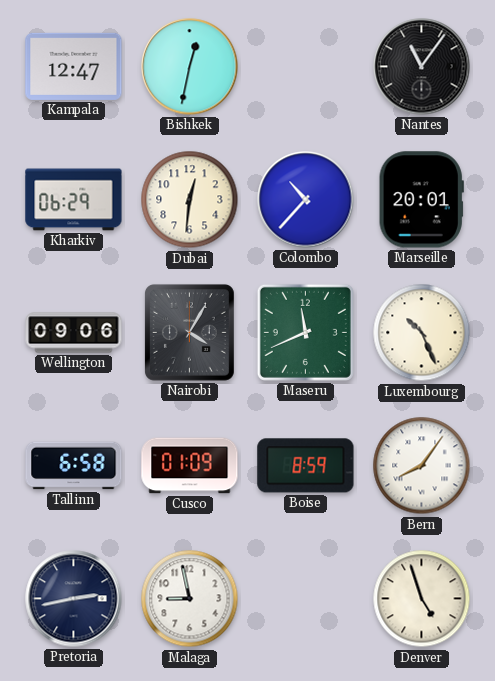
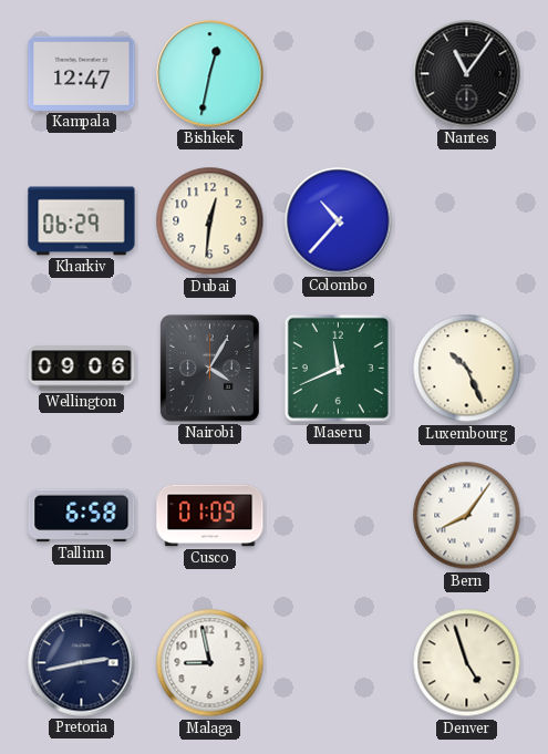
Marseille: 20:01 -> none (421, 200)
Boise: 8:59 -> none (306, 466)
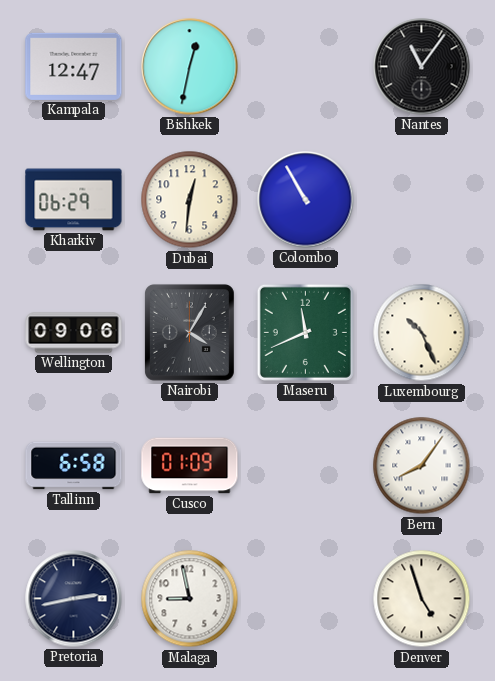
Colombo: 10:37 -> 10:55 (306, 200)
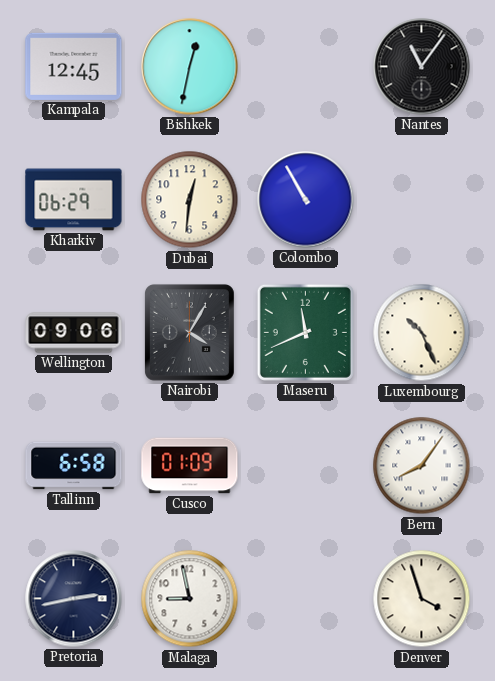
Kampala: 12:47 -> 12:45 (74, 66)
Denver: 4:57 -> 3:57 (422, 599)
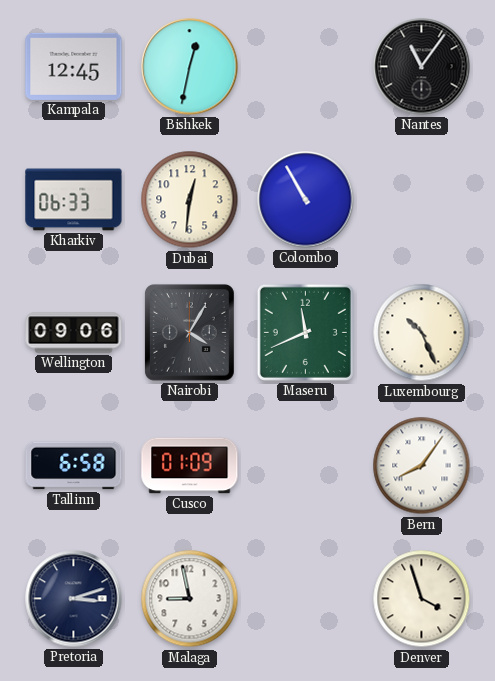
Kharkiv: 06:29 -> 06:33 (74, 200)
Pretoria: 2:43 -> 3:12 (74, 599)
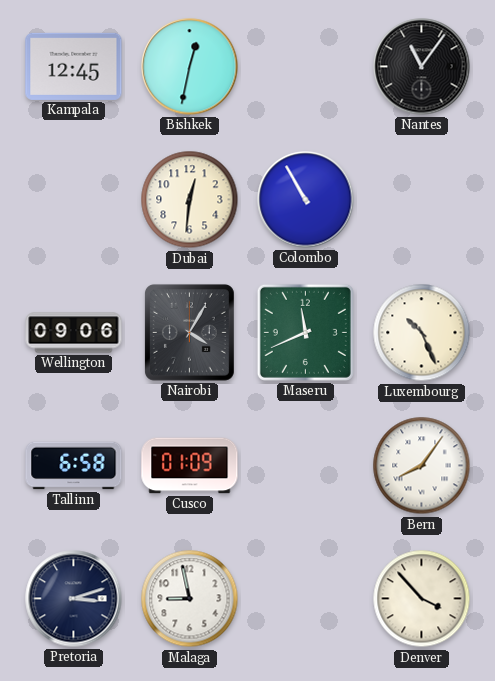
Kharkiv: 06:33 -> none (74, 200)
Denver: 3:57 -> 3:53 (422, 599)
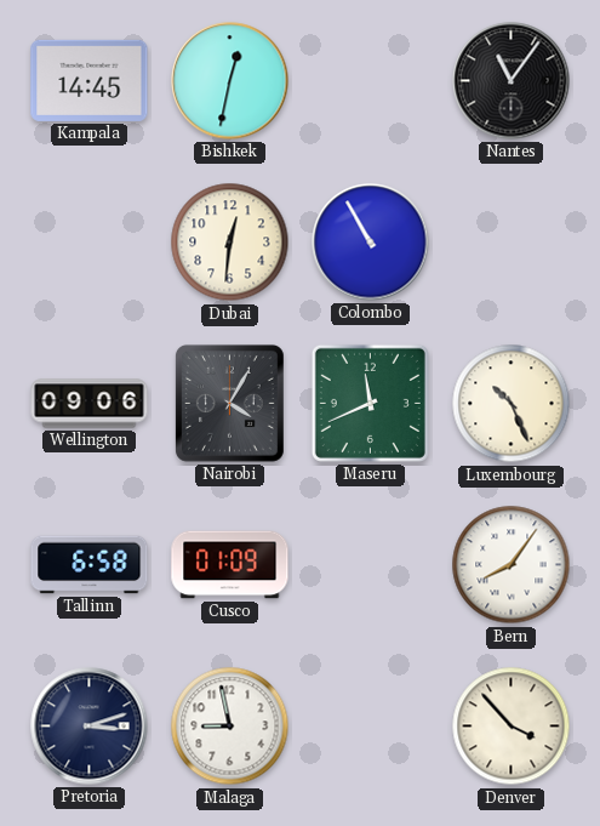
Kampala: 12:45 -> 14:45 (90, 80)
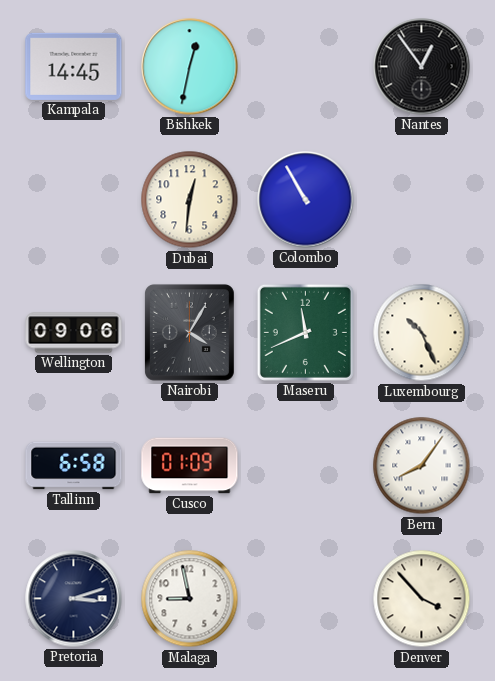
Nantes: 11:06 -> 12:54 (422, 67)
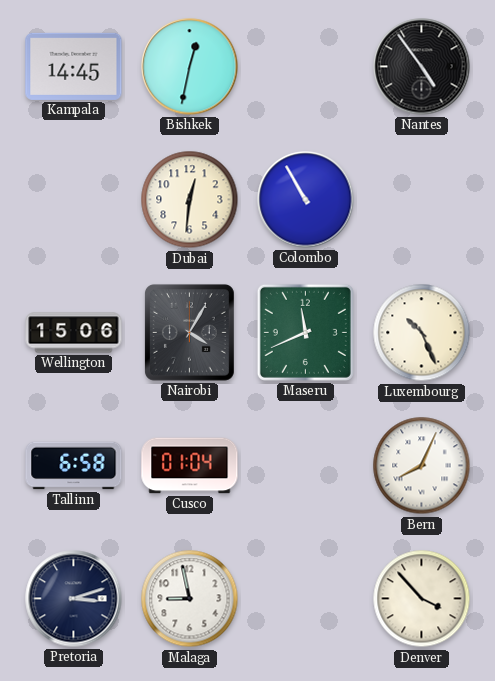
Nantes: 12:54 -> 4:54 (422, 67)
Wellington: 09:06 -> 15:06 (74, 333)
Cusco: 01:09 -> 01:04 (190, 466)
Bern: 8:06 -> 8:04 (422, 466)
